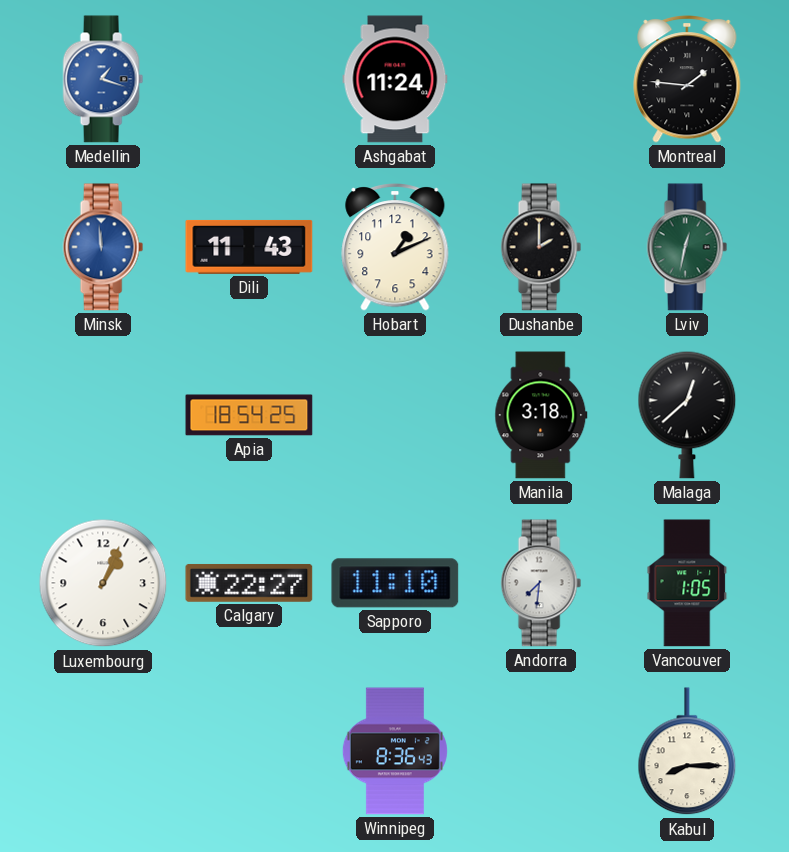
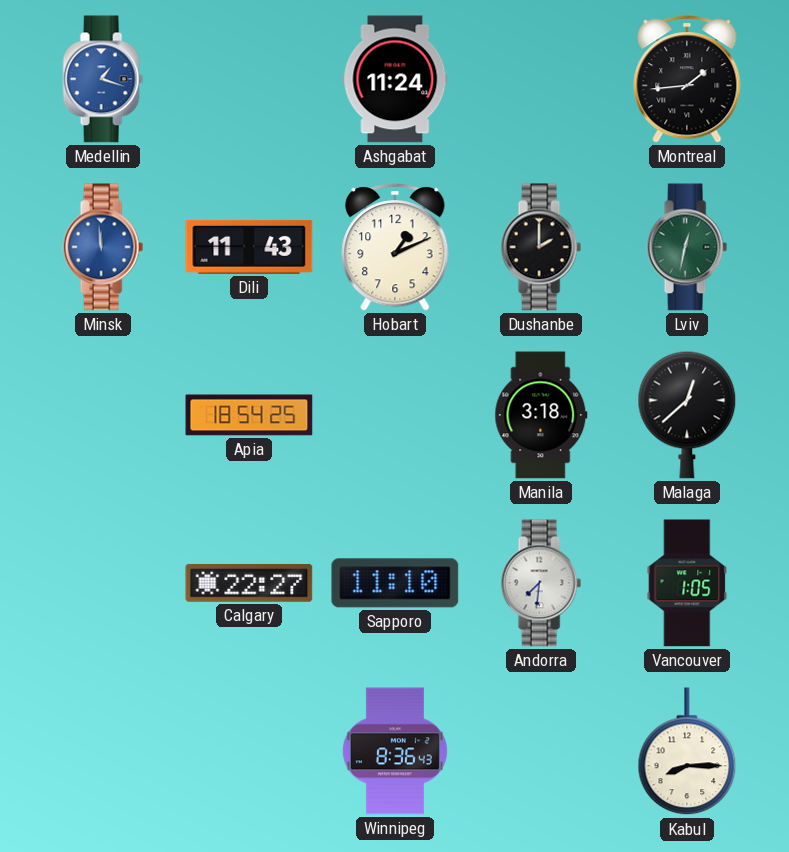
Montreal: 1:46 -> 1:44 (687, 79)
Luxembourg: 1:04 -> none (103, 583)
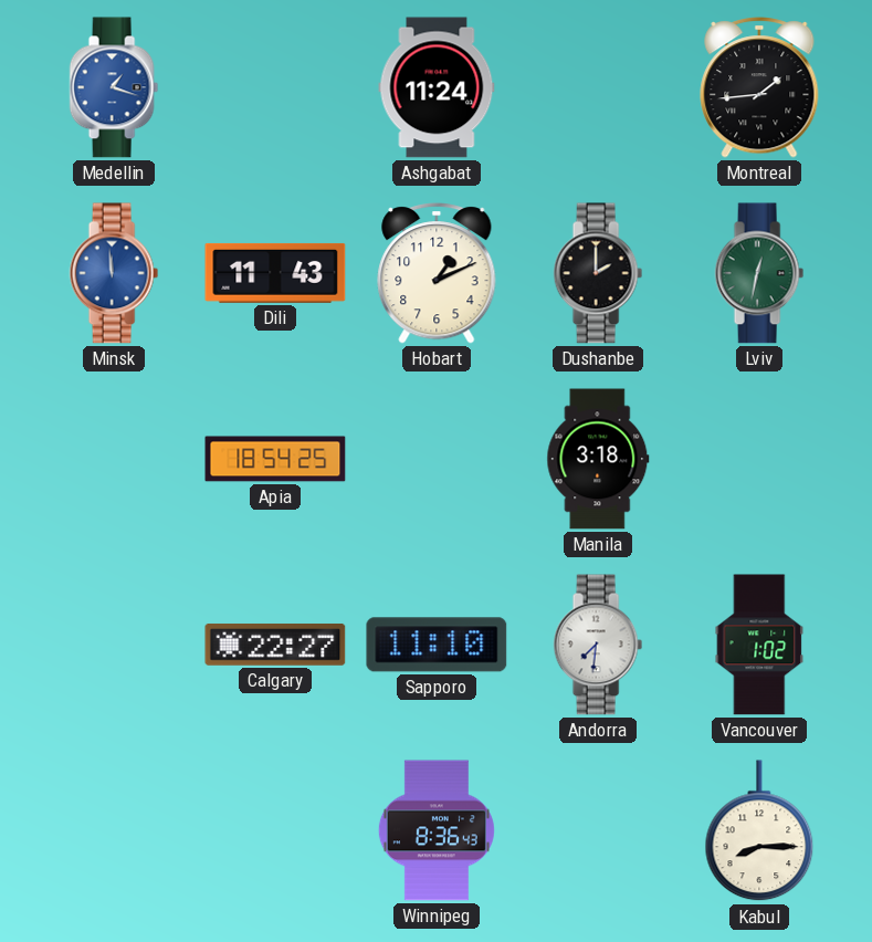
Malaga: 12:38 -> none (687, 415)
Vancouver: 1:05 -> 1:02 (759, 645)
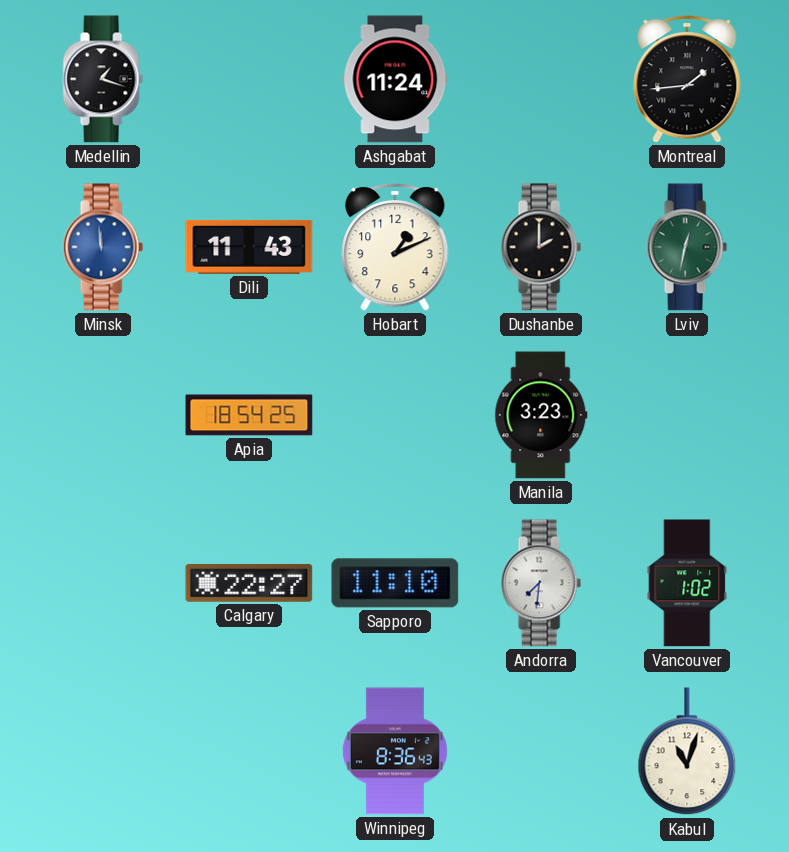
Medellin dial: blue -> black (103, 79)
Manila: 3:18 -> 3:23 (541, 415)
Kabul: 8:15 -> 11:03 (687, 752)
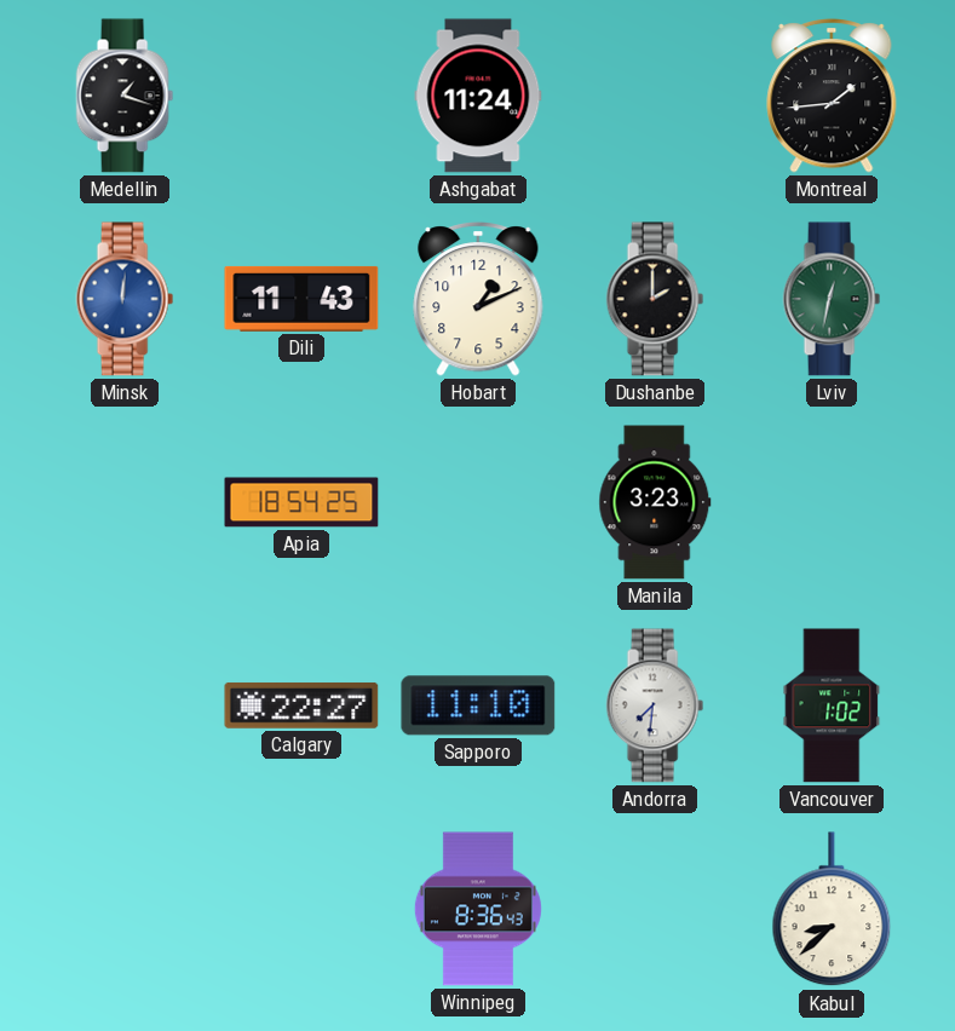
Minsk: 11:59 -> 12:01 (125, 299)
Kabul: 11:03 -> 8:38 (832, 910)
